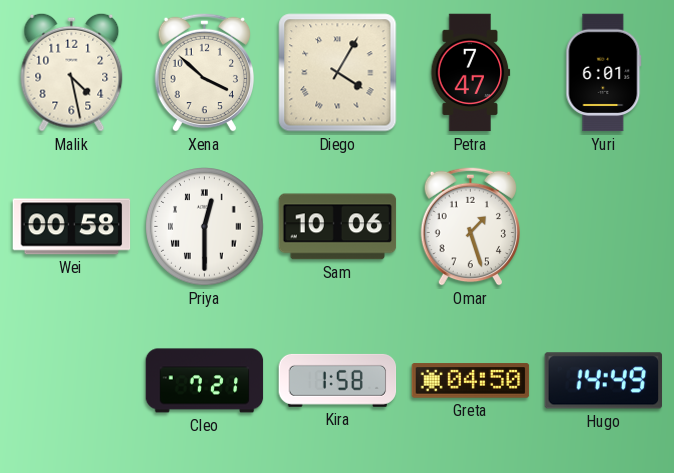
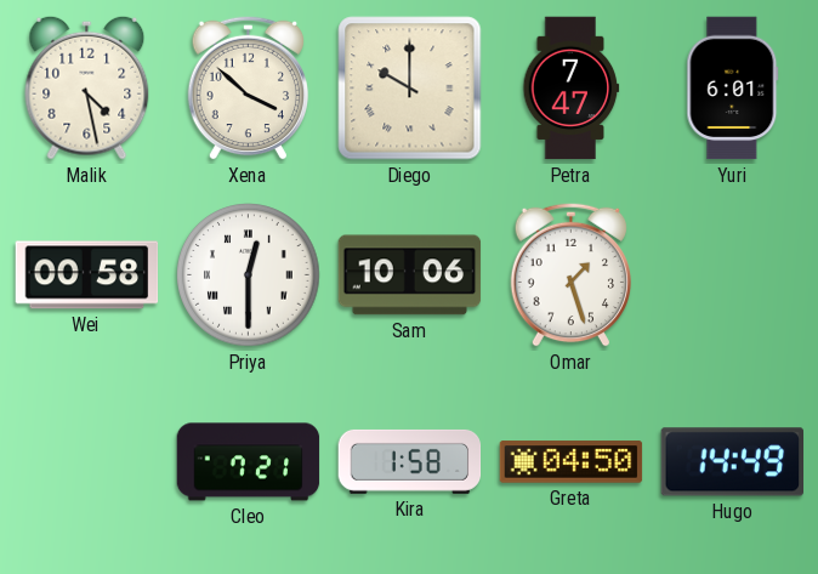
Diego: 4:05 -> 10:00 (410, 89)
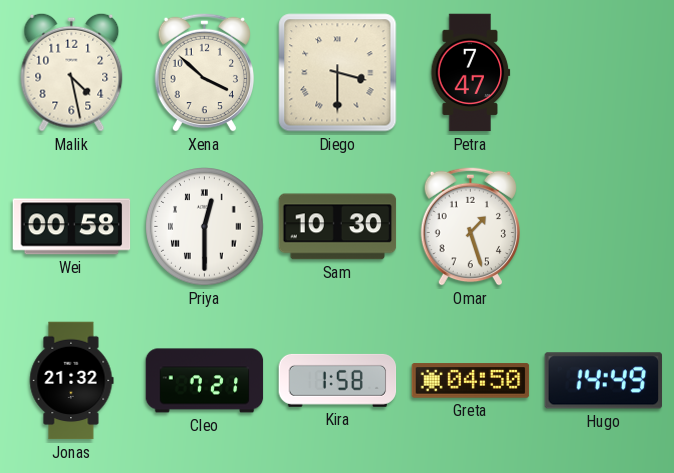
Diego: 10:00 -> 3:30 (338, 73)
Yuri: 6:01 -> none (733, 89)
Sam: 10:06 -> 10:30 (338, 227)
Jonas: none -> 21:32 (71, 381)
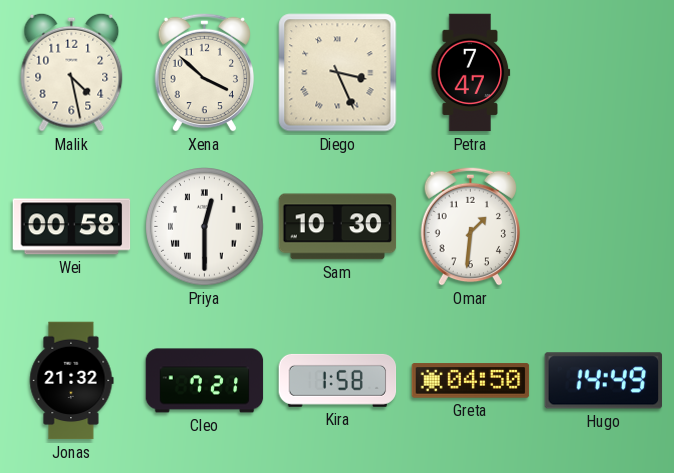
Diego: 3:30 -> 3:26 (338, 73)
Omar: 1:27 -> 1:31 (470, 226)
